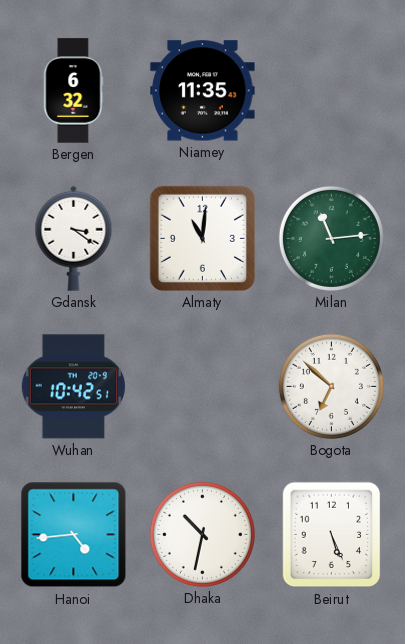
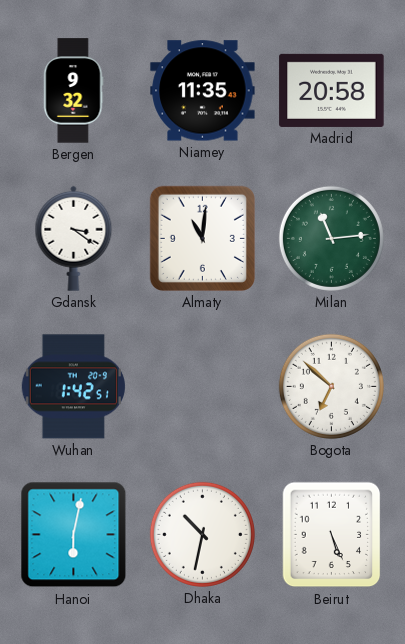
Bergen: 6:32 -> 9:32 (74, 91)
Madrid: none -> 20:58 (332, 90)
Wuhan: 10:42 -> 1:42 (73, 387)
Hanoi: 4:44 -> 6:02 (74, 535)
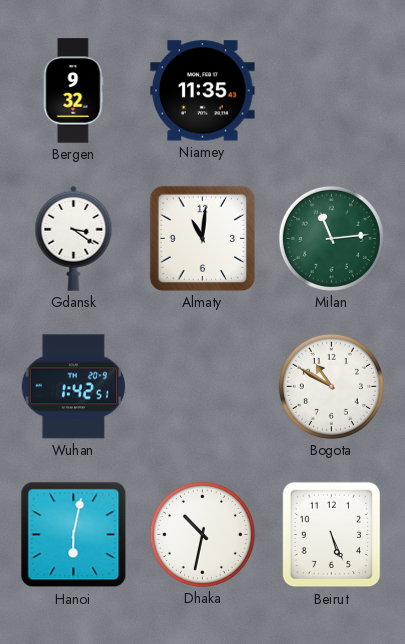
Madrid: 20:58 -> none (332, 90)
Bogota: 6:52 -> 10:50 (331, 386)
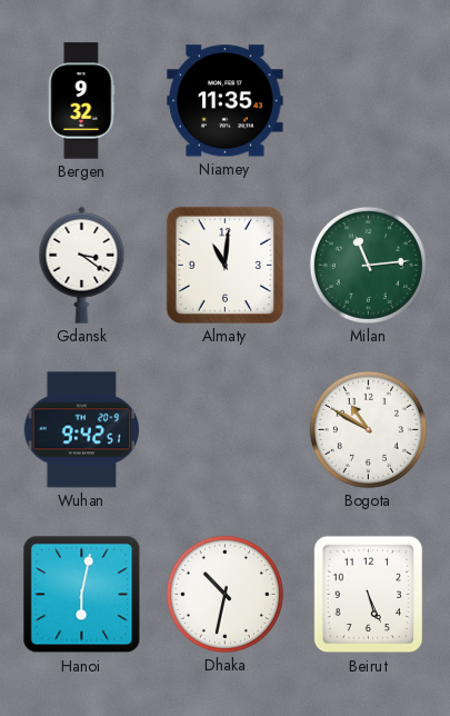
Wuhan: 1:42 -> 9:42 (81, 430)
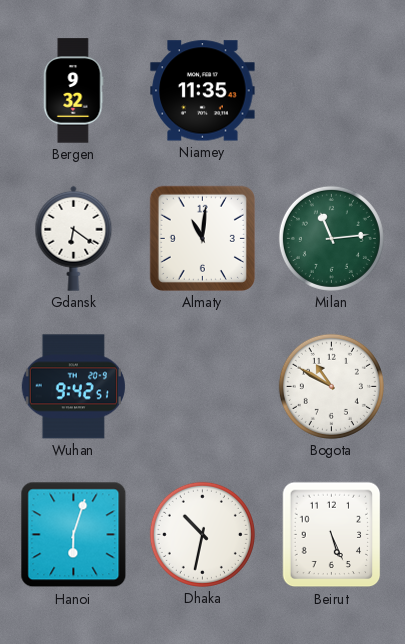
Gdansk: 3:21 -> 6:21 (74, 238)
Hanoi: 6:02 -> 6:03 (74, 535)
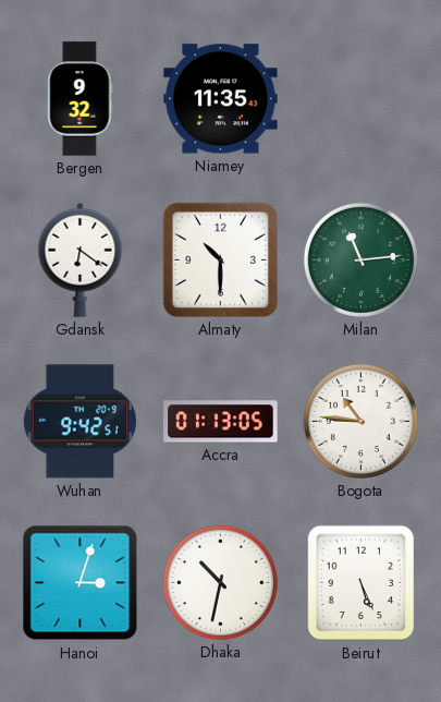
Almaty: 11:01 -> 10:30 (220, 259)
Accra: none -> 01:13 (221, 422)
Bogota: 10:50 -> 10:46 (360, 421)
Hanoi: 6:03 -> 3:03 (81, 583)
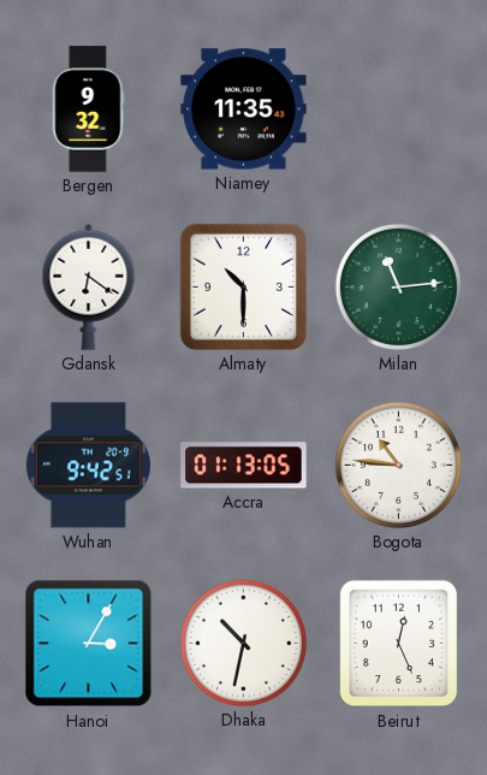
Hanoi: 3:03 -> 3:05 (89, 644)
Beirut: 5:26 -> 12:26 (399, 644)
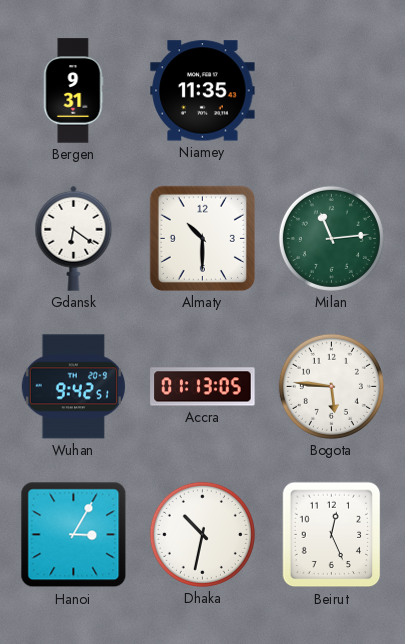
Bergen: 9:32 -> 9:31 (74, 91)
Bogota: 10:46 -> 5:46 (331, 386)
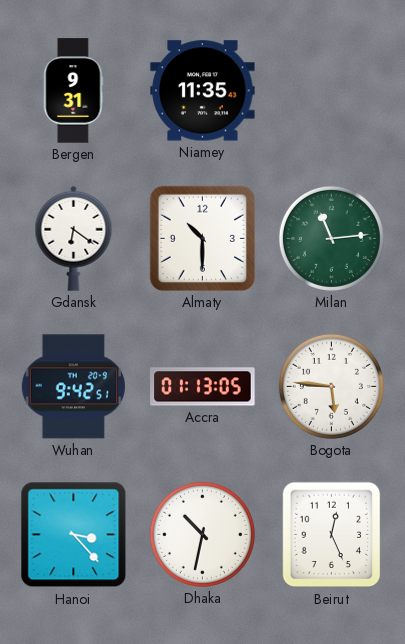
Hanoi: 3:05 -> 3:23 (74, 535)
